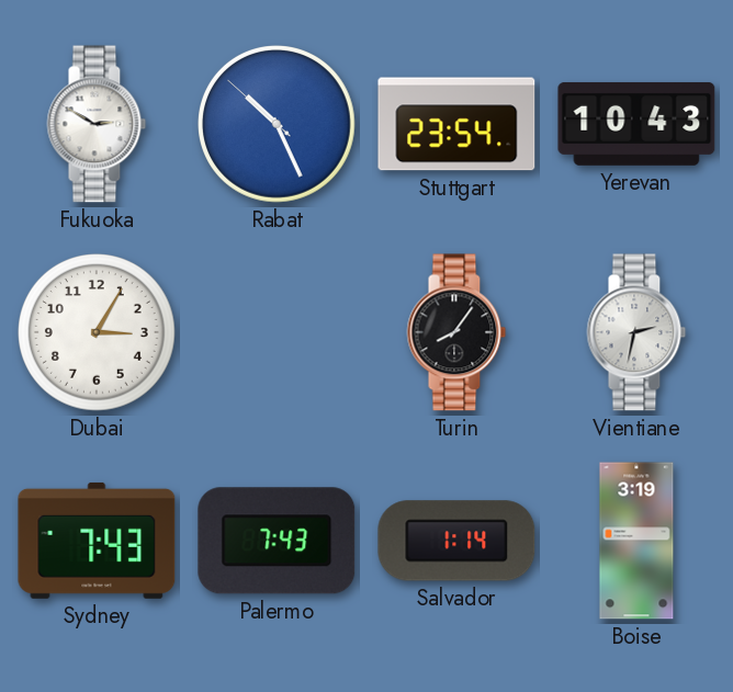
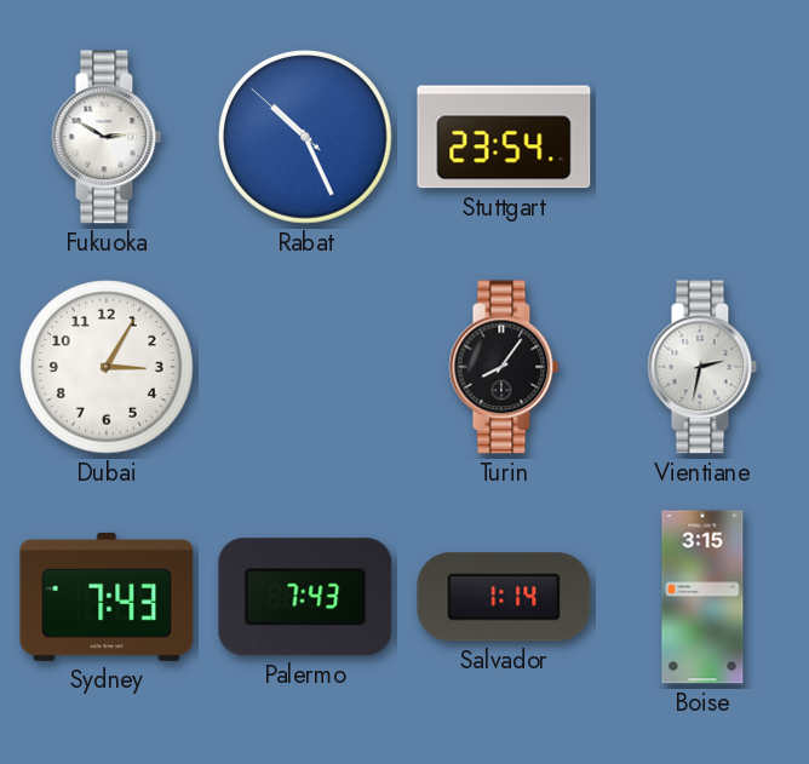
Yerevan: 10:43 -> none (636, 124)
Boise: 3:19 -> 3:15 (702, 597)
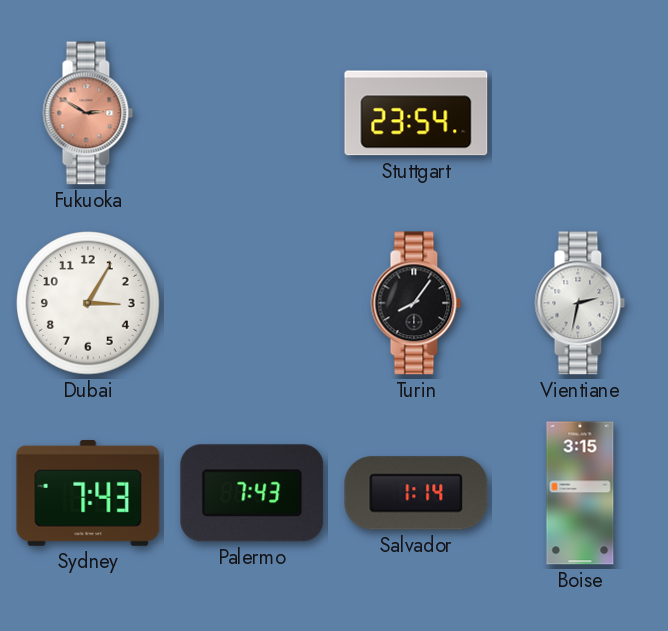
Fukuoka dial: white -> salmon (88, 113)
Rabat: 10:25 -> none (306, 138)
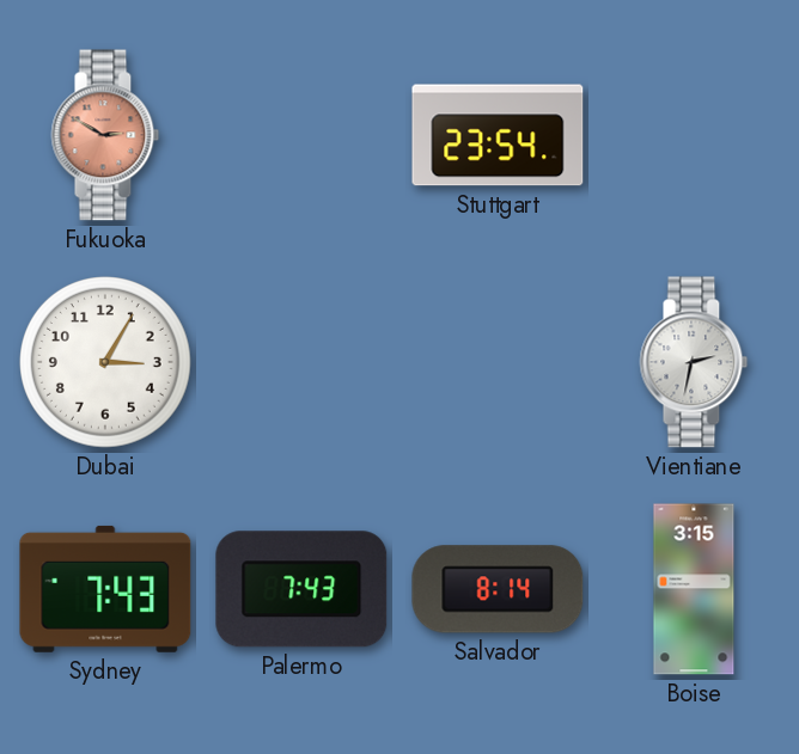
Turin: 8:06 -> none (416, 303)
Salvador: 1:14 -> 8:14 (498, 589)
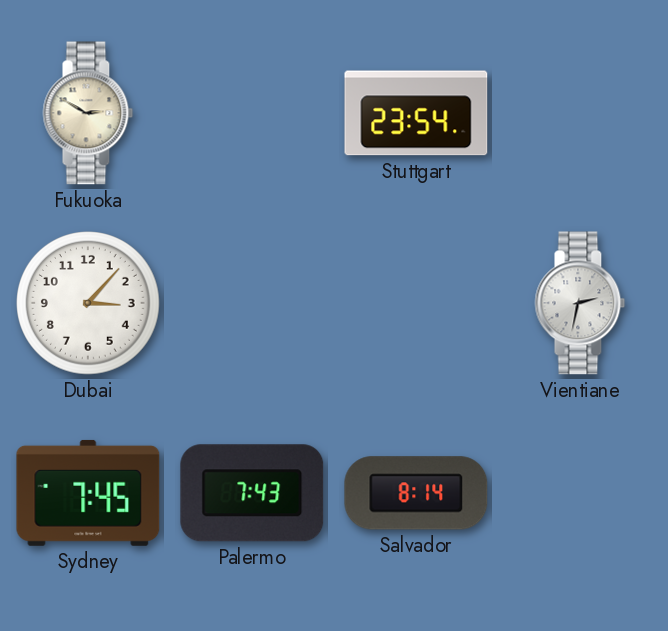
Fukuoka dial: salmon -> cream (88, 113)
Dubai: 3:05 -> 3:07 (89, 304)
Sydney: 7:43 -> 7:45 (88, 493)
Boise: 3:15 -> none (694, 589)
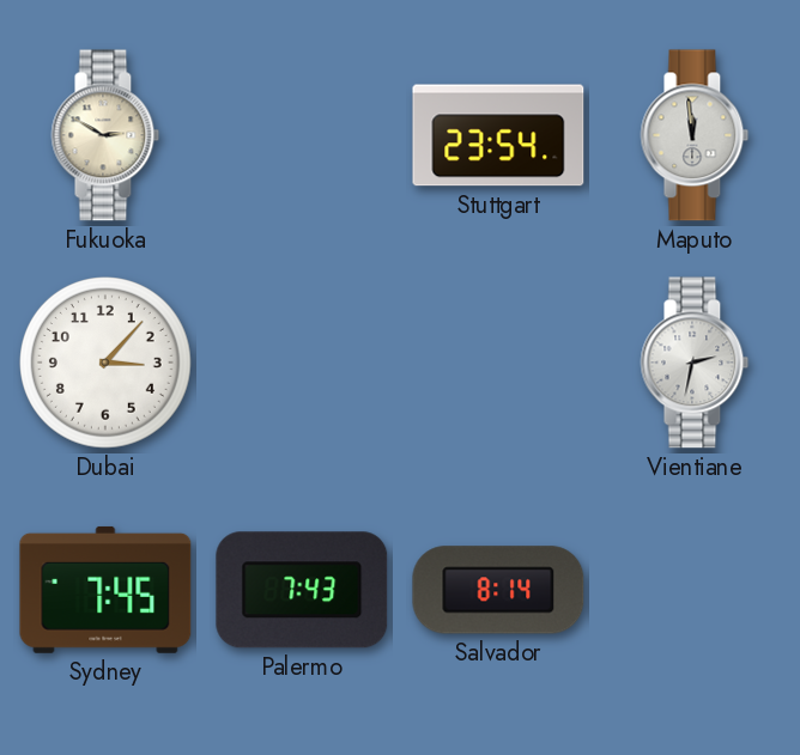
Maputo: none -> 11:59 (695, 135)
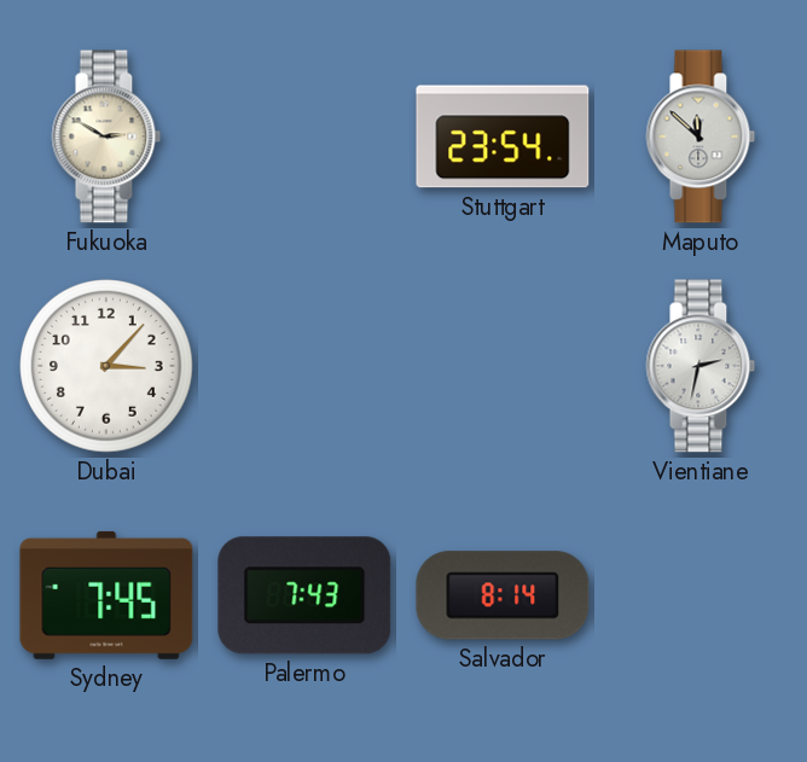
Maputo: 11:59 -> 11:52 (701, 136)
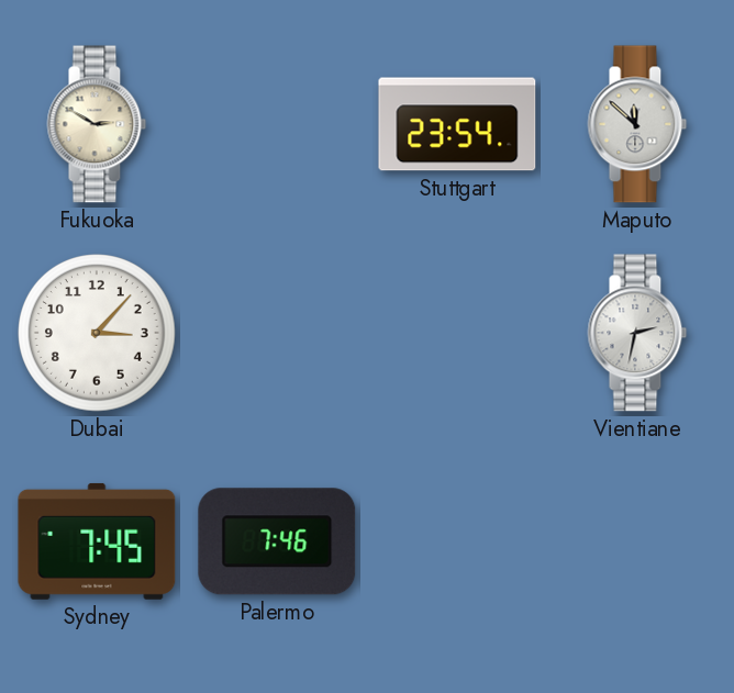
Palermo: 7:43 -> 7:46 (277, 541)
Salvador: 8:14 -> none (503, 595)
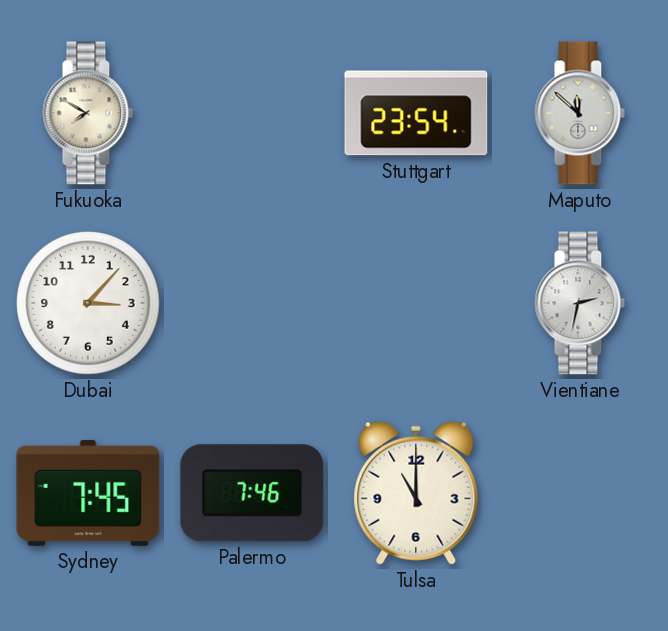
Fukuoka: 2:50 -> 7:50 (88, 113)
Tulsa: none -> 11:00 (416, 493)
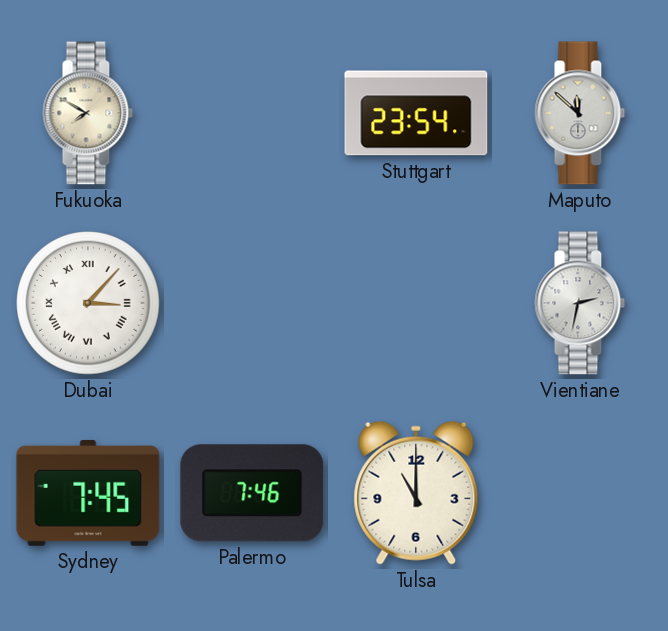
Dubai numerals: Arabic -> Roman (89, 304)
